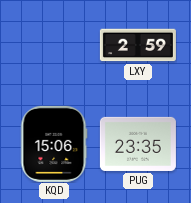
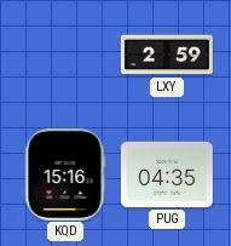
KQD: 15:06 -> 15:16 (65, 175)
PUG: 23:35 -> 04:35 (167, 175)
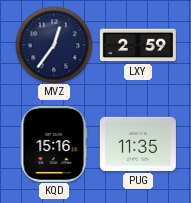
MVZ: none -> 12:36 (54, 45)
PUG: 04:35 -> 11:35 (138, 144)
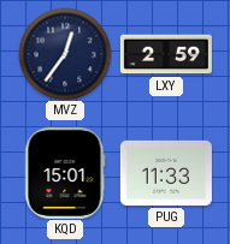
KQD: 15:16 -> 15:01 (65, 173)
PUG: 11:35 -> 11:33 (166, 173)
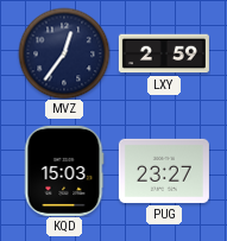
KQD: 15:01 -> 15:03 (64, 171)
PUG: 11:33 -> 23:27 (164, 171)
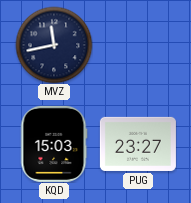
MVZ: 12:36 -> 11:43 (54, 45)
LXY: 2:59 -> none (164, 53)
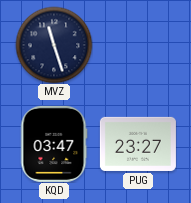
MVZ: 11:43 -> 11:27 (54, 45)
KQD: 15:03 -> 03:47 (54, 144)
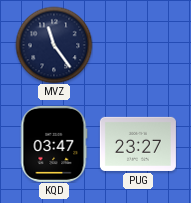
MVZ: 11:27 -> 11:24 (54, 45)
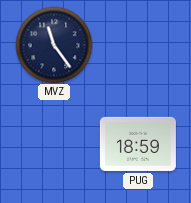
KQD: 03:47 -> none (54, 144)
PUG: 23:27 -> 18:59 (138, 144)
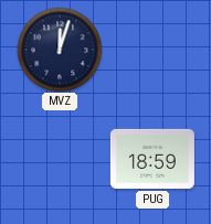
MVZ: 11:24 -> 12:03 (60, 50)
